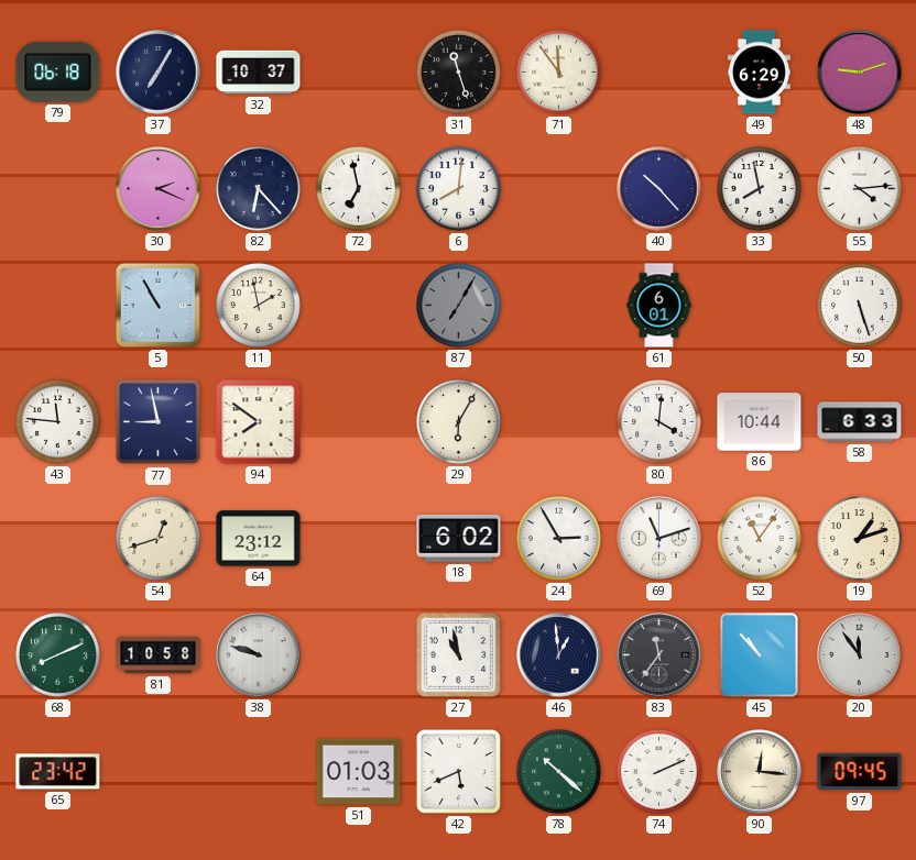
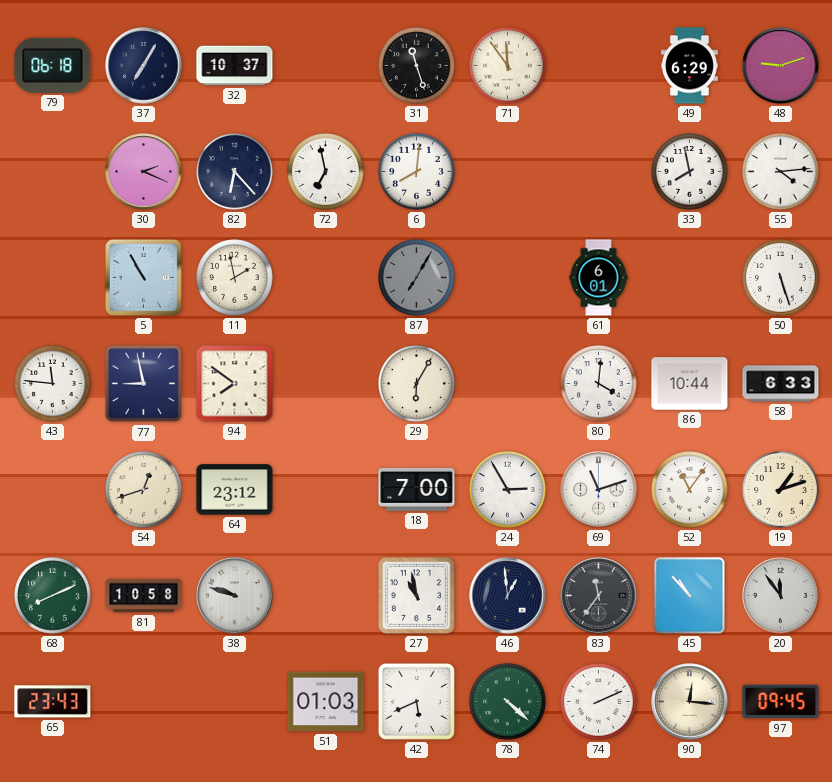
40: 10:23 -> none (659, 189)
18: 6:02 -> 7:00 (417, 489)
65: 23:42 -> 23:43 (53, 702)
78: 10:22 -> 4:22 (508, 702)
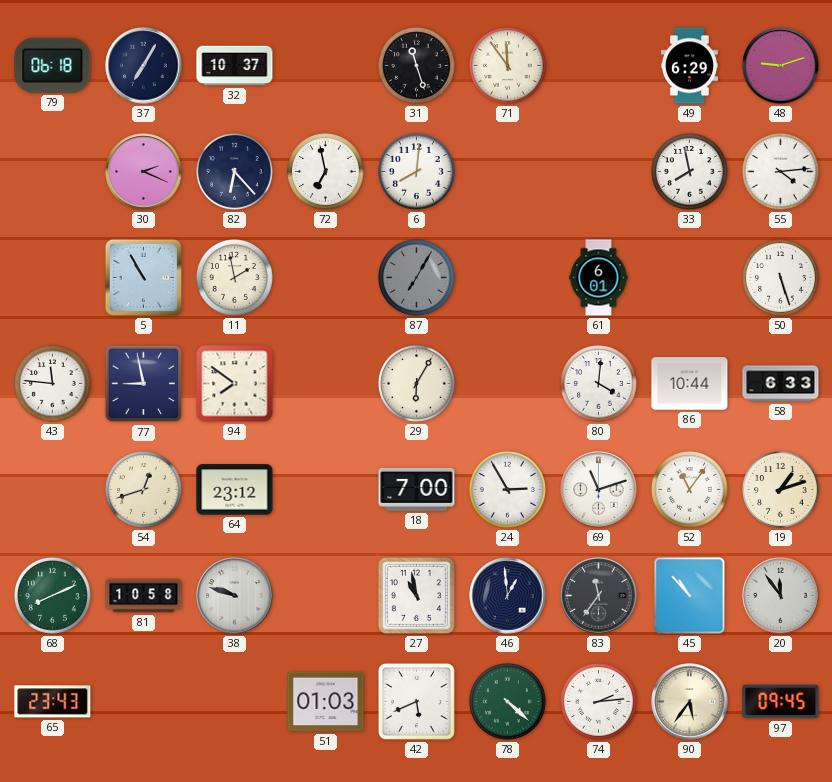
74: 2:11 -> 2:14 (599, 702)
90: 12:16 -> 5:36 (690, 702)
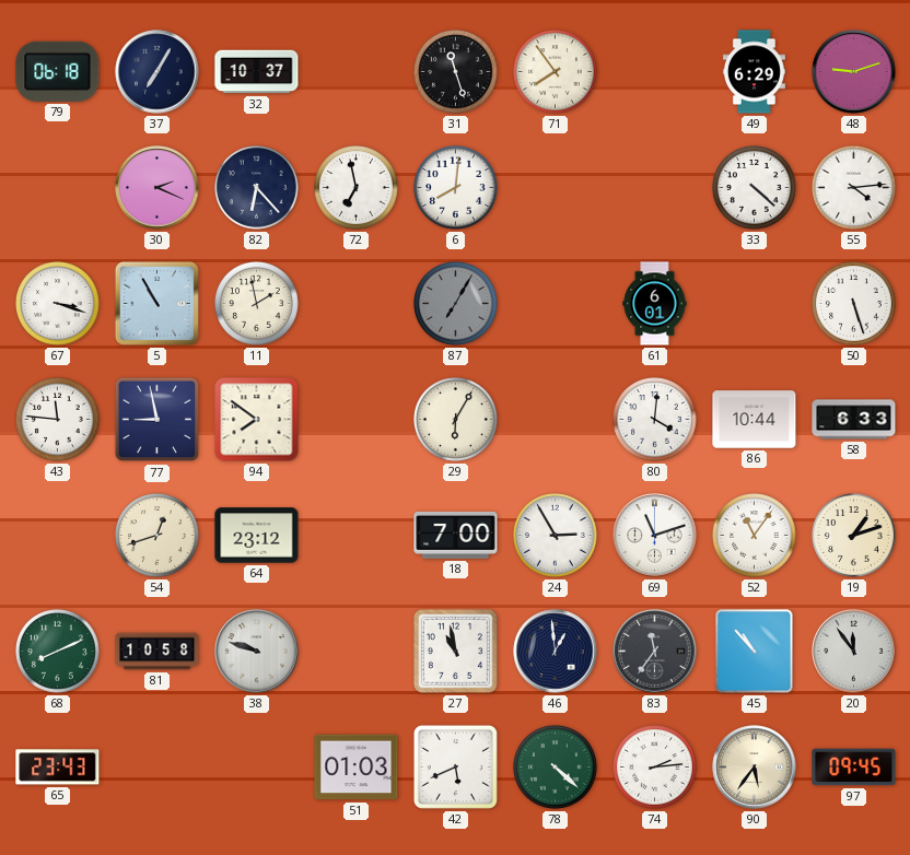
71: 11:54 -> 7:54 (556, 72)
33: 7:58 -> 4:22 (755, 188)
67: none -> 3:18 (58, 304)
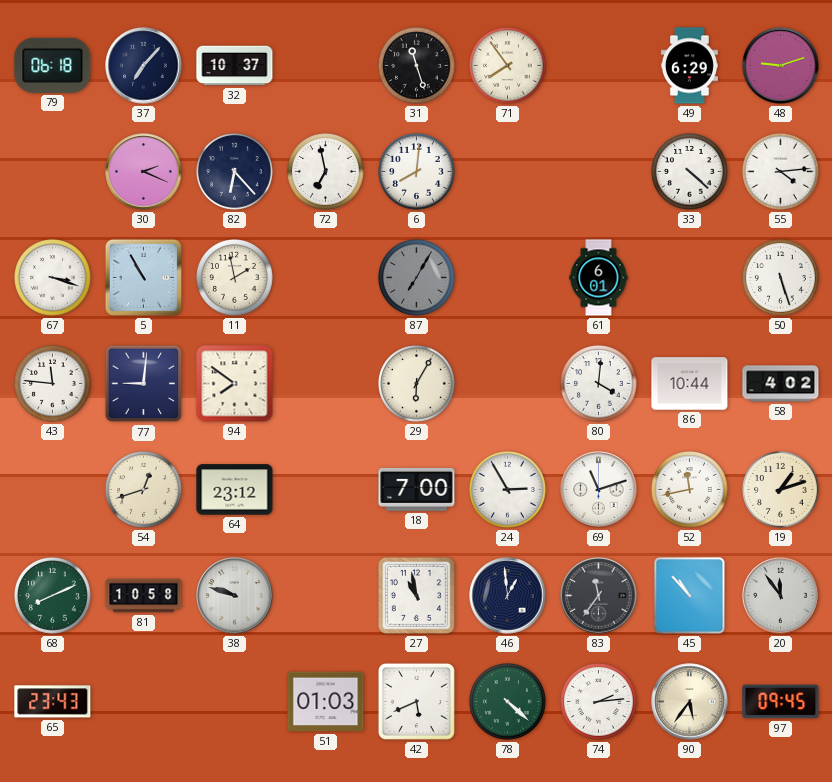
37: 7:05 -> 7:07 (144, 66)
77: 8:58 -> 9:01 (144, 384)
58: 6:33 -> 4:02 (781, 384)
52: 11:06 -> 11:43 (690, 490)
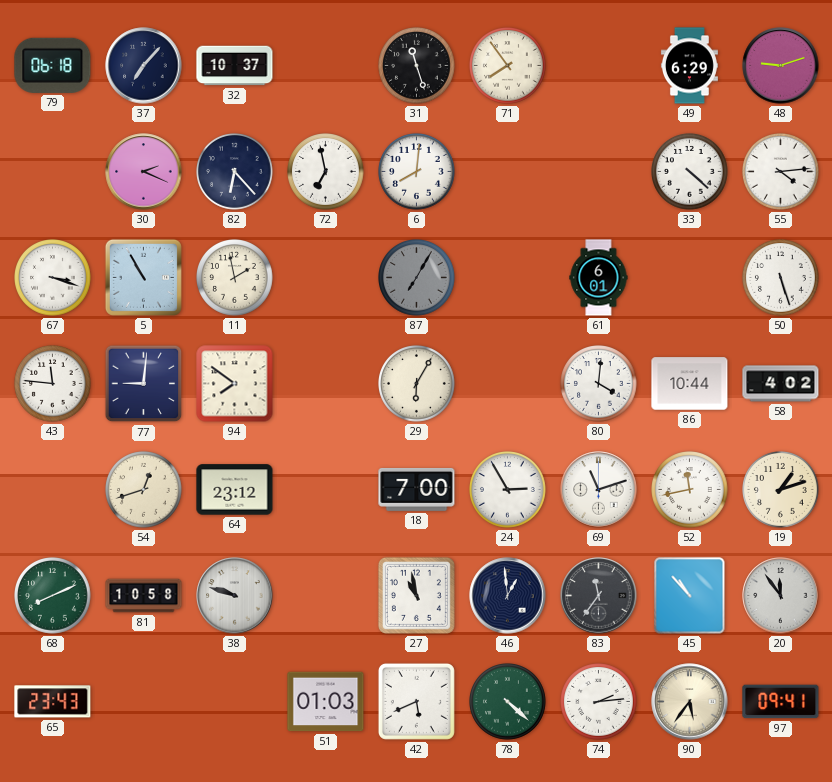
97: 09:45 -> 09:41 (781, 702)
